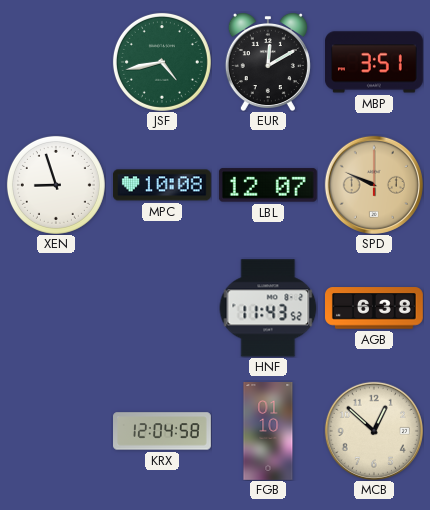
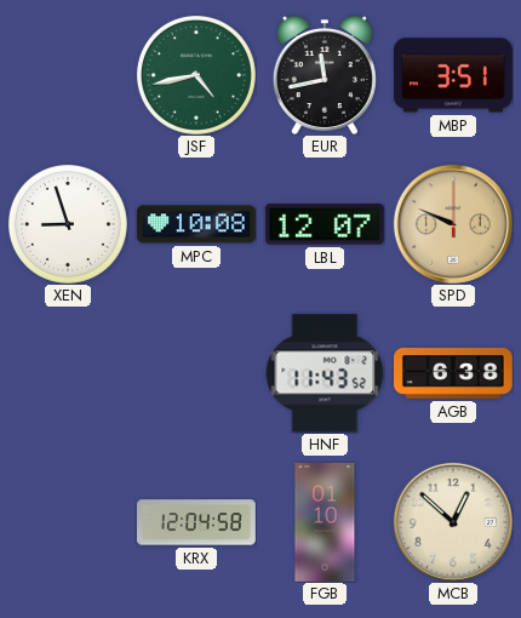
EUR: 12:10 -> 11:43 (325, 75)
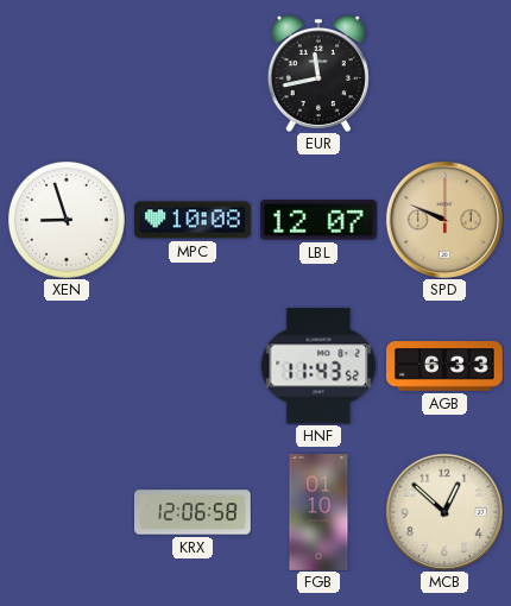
JSF: 4:43 -> none (196, 75)
MBP: 3:51 -> none (454, 75)
AGB: 6:38 -> 6:33 (446, 366)
KRX: 12:04 -> 12:06 (194, 512)
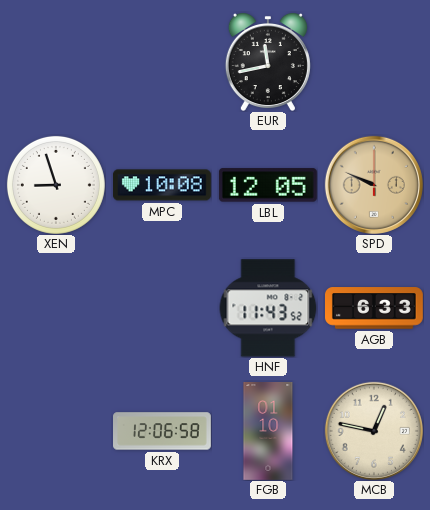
LBL: 12:07 -> 12:05 (268, 185)
MCB: 12:52 -> 12:47 (374, 431)
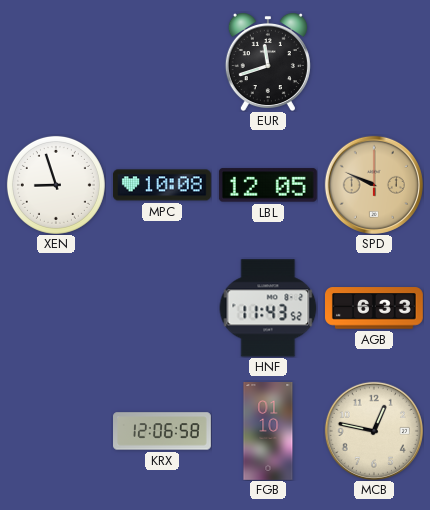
EUR: 11:43 -> 11:42 (268, 62)
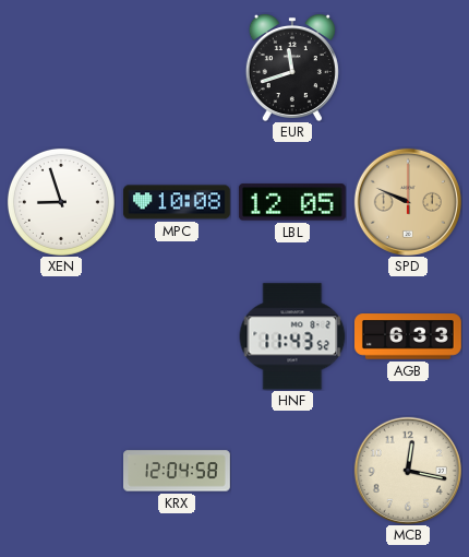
KRX: 12:06 -> 12:04 (178, 471)
FGB: 01:10 -> none (268, 432)
MCB: 12:47 -> 12:17 (408, 471)
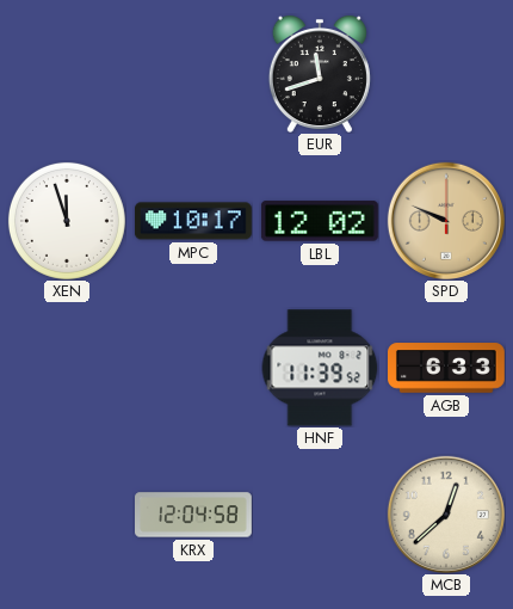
XEN: 8:57 -> 11:57 (67, 221)
MPC: 10:08 -> 10:17 (193, 221)
LBL: 12:05 -> 12:02 (320, 221)
HNF: 11:43 -> 11:39 (320, 368)
MCB: 12:17 -> 12:38 (446, 515)
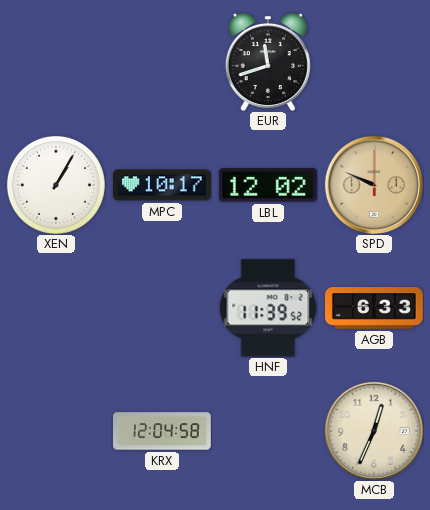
XEN: 11:57 -> 1:05 (56, 185)
MCB: 12:38 -> 12:34 (374, 431)
